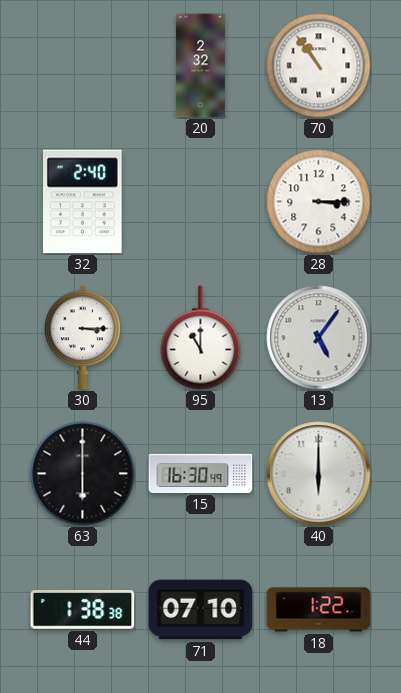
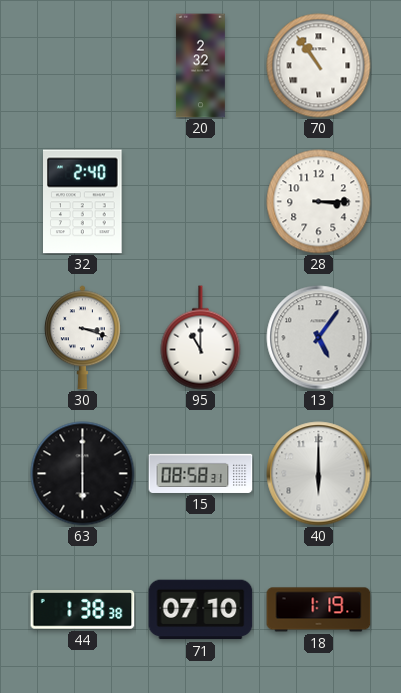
30: 3:15 -> 3:18 (82, 338)
15: 16:30 -> 08:58 (201, 473)
18: 1:22 -> 1:19 (319, 610)
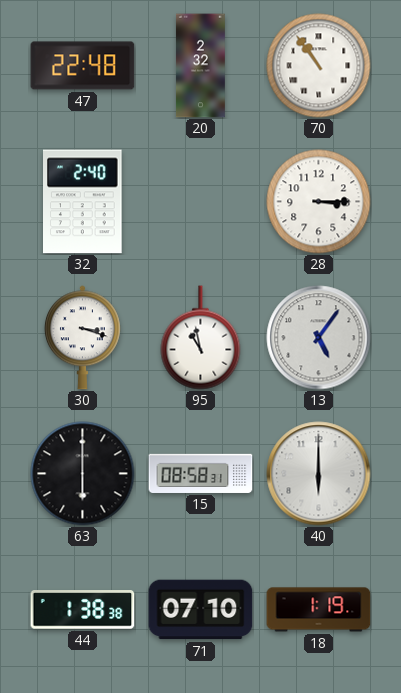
47: none -> 22:48 (83, 66)
95: 11:00 -> 10:58 (201, 338)
